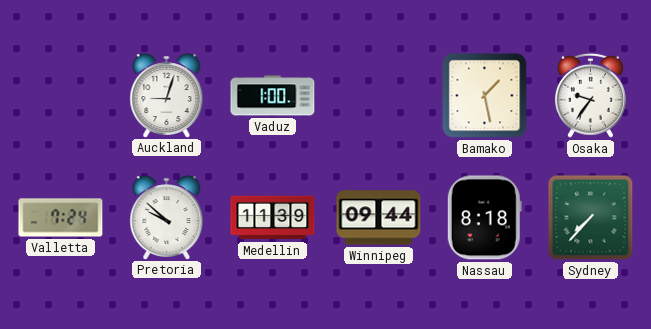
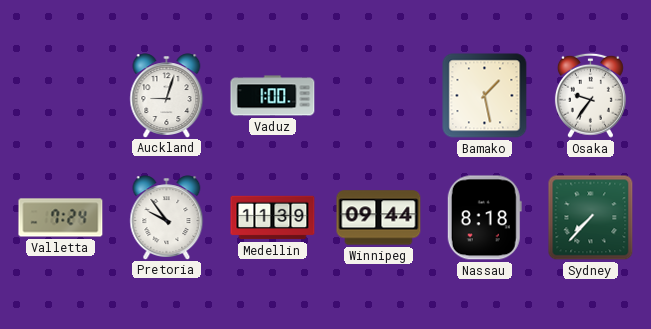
Pretoria: 9:52 -> 9:54 (167, 217)
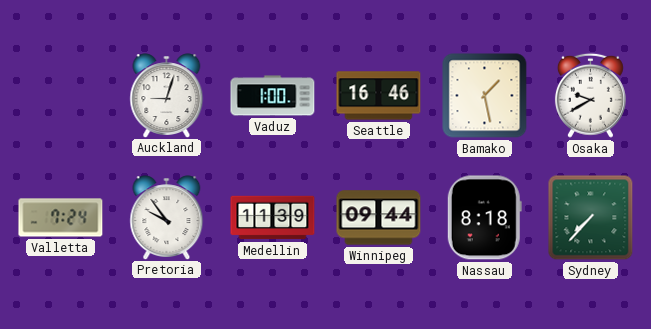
Seattle: none -> 16:46 (379, 96)
Osaka: 9:36 -> 9:40 (590, 95)
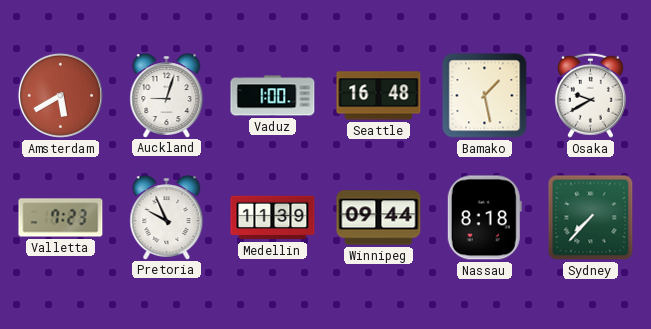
Amsterdam: none -> 5:40 (60, 95)
Seattle: 16:46 -> 16:48 (379, 96)
Valletta: 7:24 -> 7:23 (61, 218)
Pretoria: 9:54 -> 9:56 (167, 217)
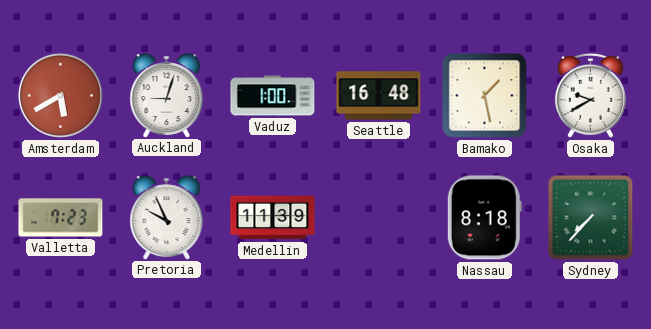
Winnipeg: 09:44 -> none (379, 218)
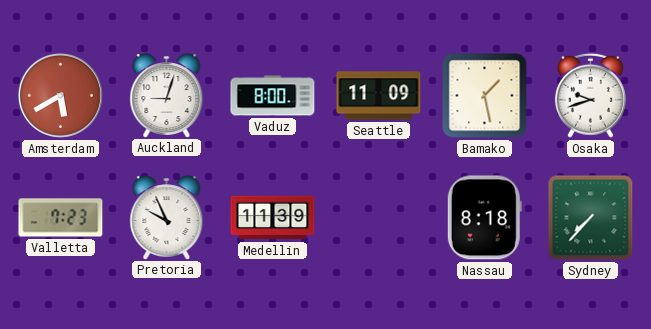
Vaduz: 1:00 -> 8:00 (273, 96)
Seattle: 16:48 -> 11:09 (379, 96)
Osaka: 9:40 -> 9:42 (590, 95)
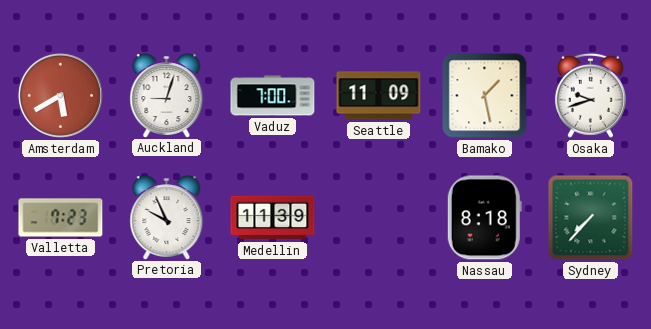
Vaduz: 8:00 -> 7:00 (273, 96)
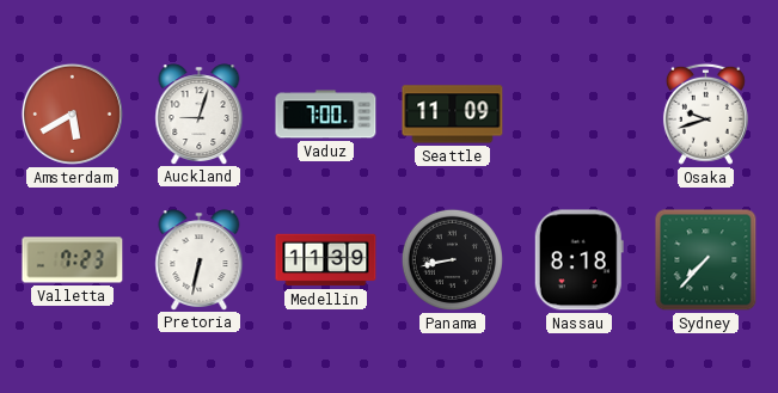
Bamako: 1:28 -> none (485, 96)
Pretoria: 9:56 -> 6:32 (200, 259)
Panama: none -> 8:43 (452, 259)
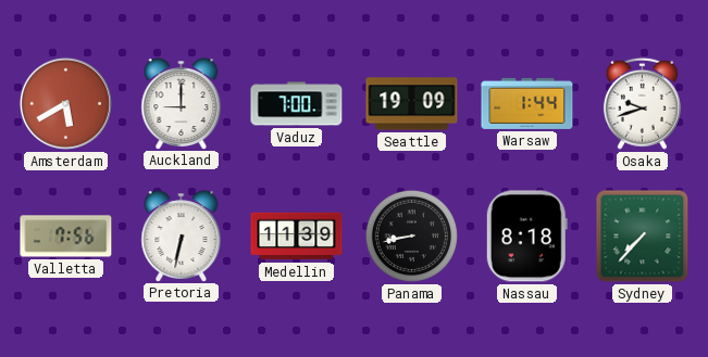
Auckland: 9:03 -> 9:00 (182, 103)
Seattle: 11:09 -> 19:09 (412, 104)
Warsaw: none -> 1:44 (527, 103)
Valletta: 7:23 -> 7:56 (66, 237)
